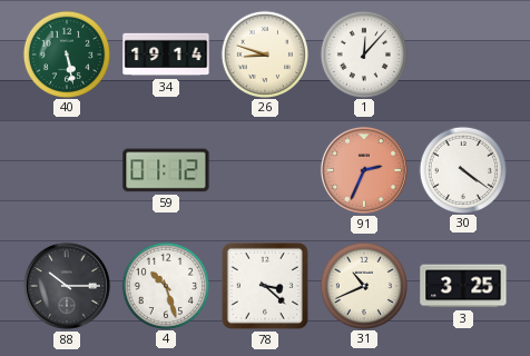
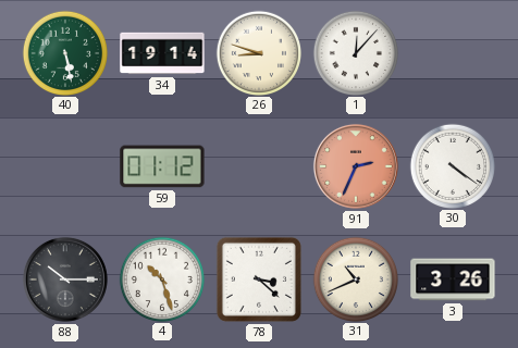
3: 3:25 -> 3:26 (453, 279)
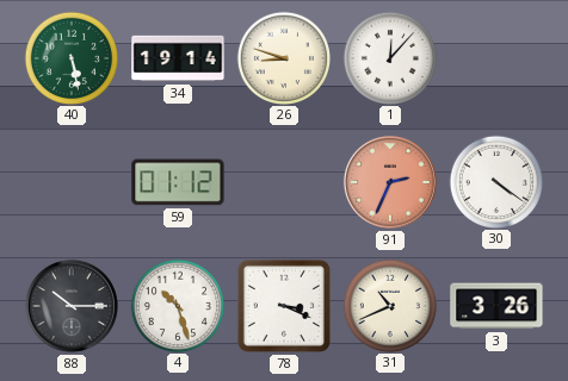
78: 3:22 -> 3:19 (284, 306)
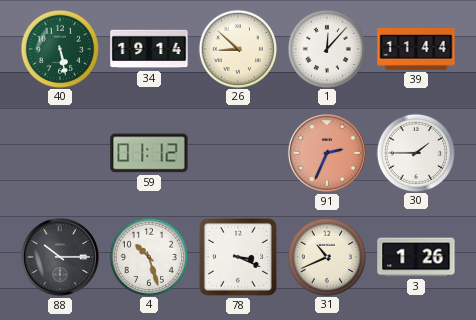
26: 8:48 -> 8:52 (237, 48)
39: none -> 11:44 (416, 49)
30: 4:21 -> 1:45 (415, 152)
3: 3:26 -> 1:26 (416, 257)
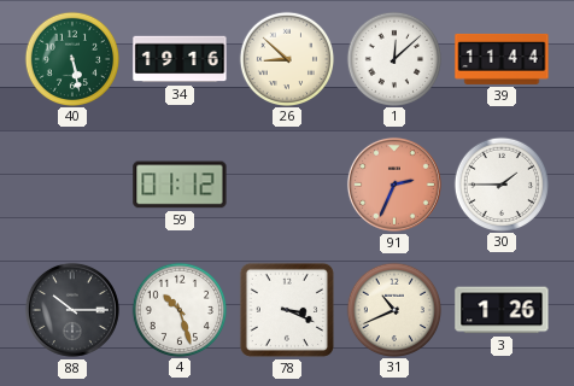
34: 19:14 -> 19:16 (180, 59)
1: 12:07 -> 12:08 (393, 58)
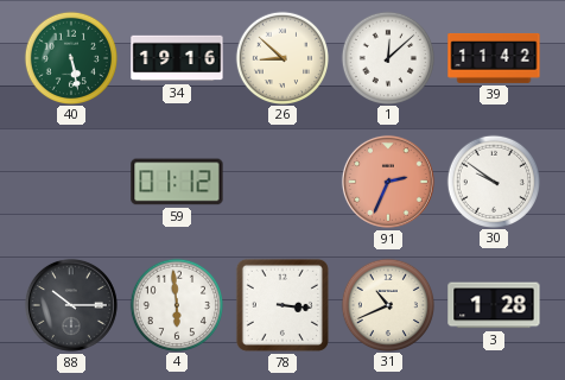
39: 11:44 -> 11:42 (494, 58)
30: 1:45 -> 9:51 (493, 180)
4: 10:27 -> 5:59 (176, 304)
78: 3:19 -> 3:16 (282, 305)
3: 1:26 -> 1:28 (494, 305)
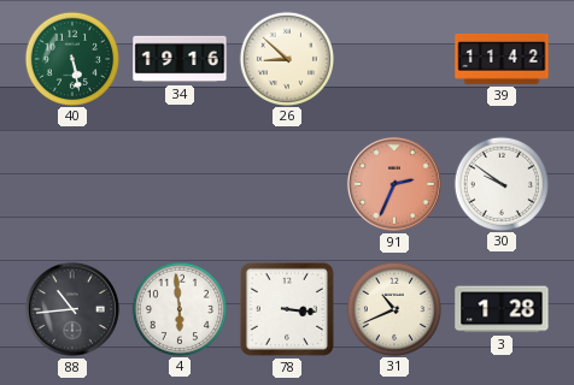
1: 12:08 -> none (387, 57)
59: 01:12 -> none (177, 182)
88: 10:15 -> 10:44 (72, 309)
